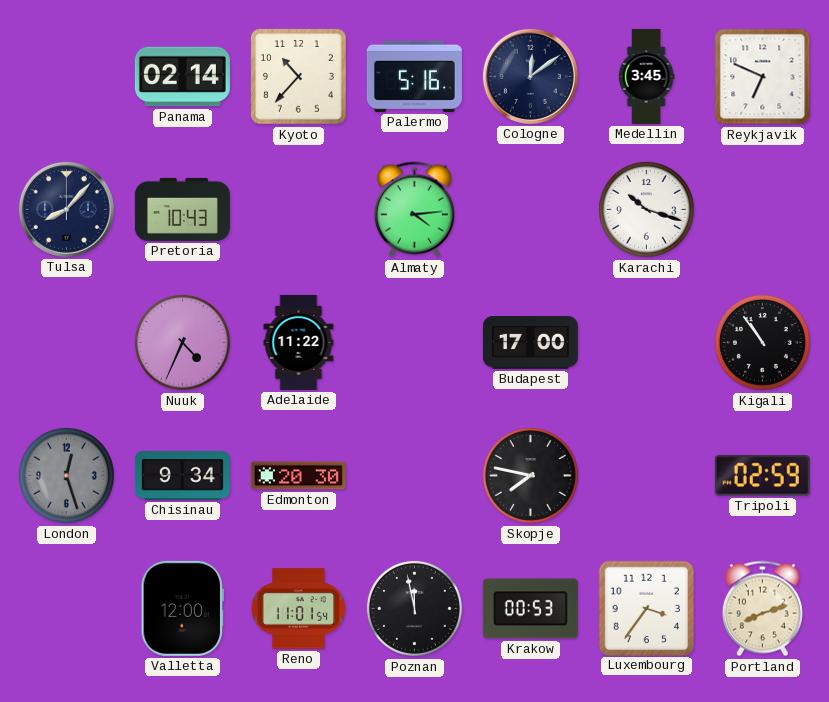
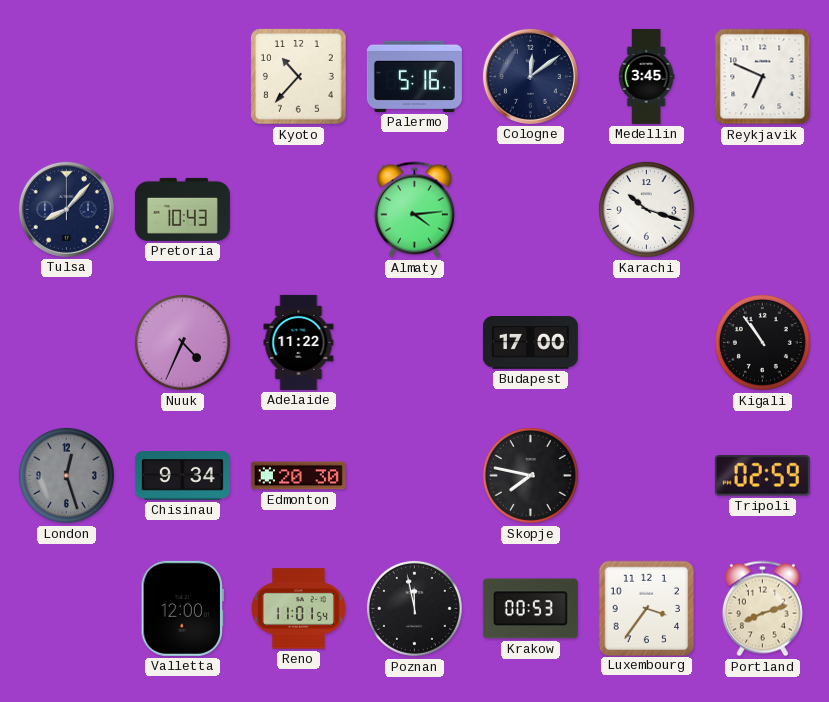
Panama: 02:14 -> none (182, 77)
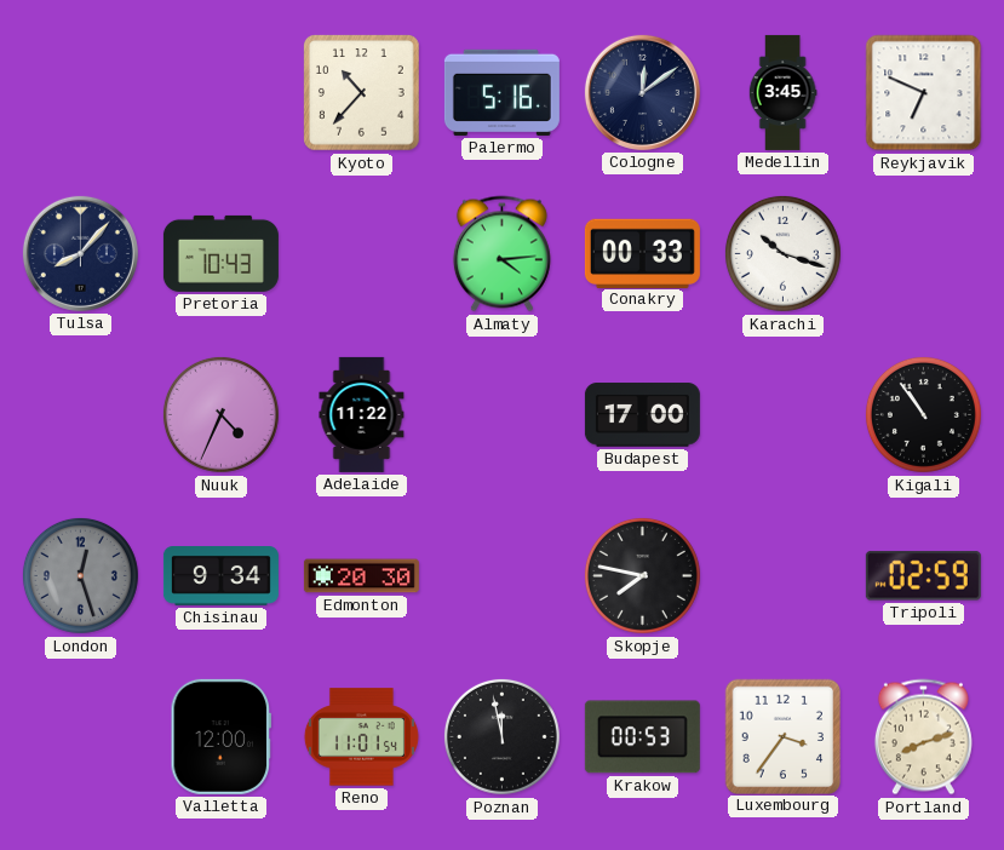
Conakry: none -> 00:33 (642, 253)
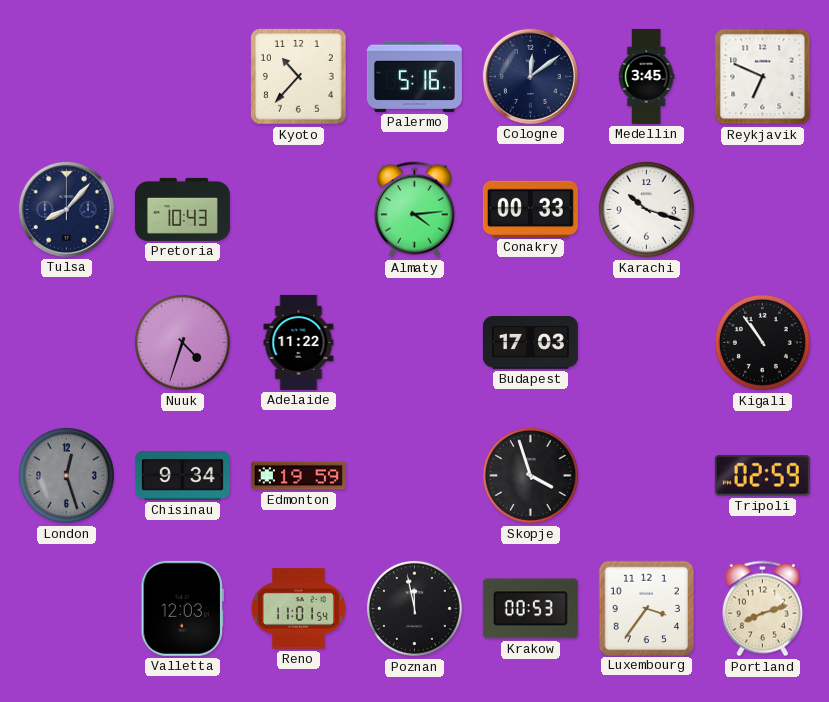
Nuuk: 4:34 -> 4:33 (182, 342)
Budapest: 17:00 -> 17:03 (530, 343)
Edmonton: 20:30 -> 19:59 (298, 476)
Skopje: 7:47 -> 3:57 (530, 475)
Valletta: 12:00 -> 12:03 (183, 608)
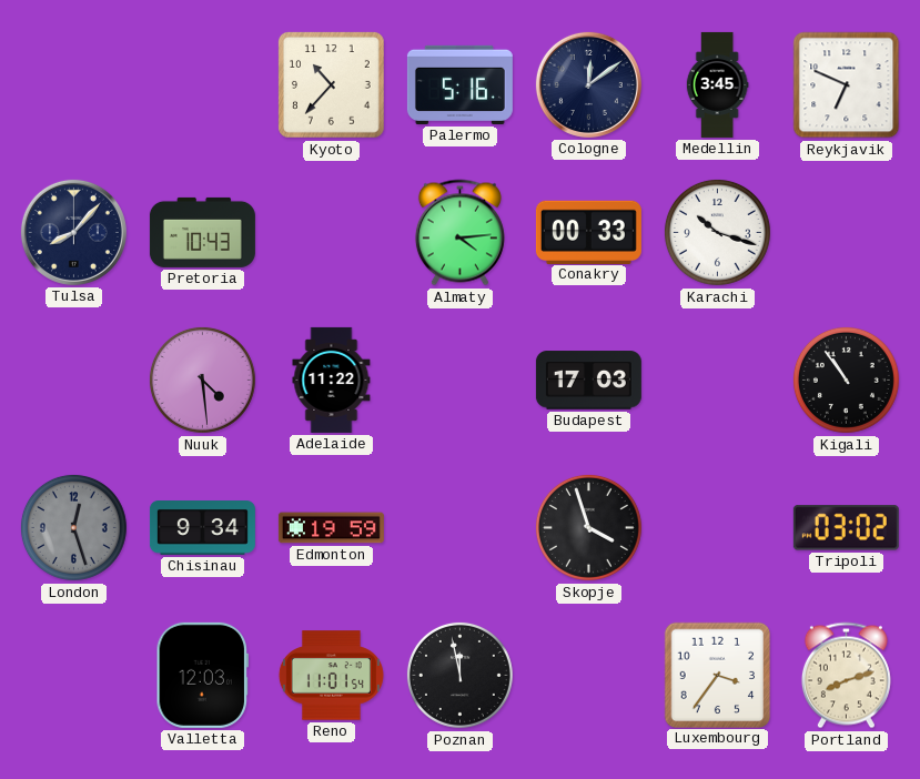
Nuuk: 4:33 -> 4:29 (202, 380)
Tripoli: 02:59 -> 03:02 (846, 528)
Krakow: 00:53 -> none (530, 609)
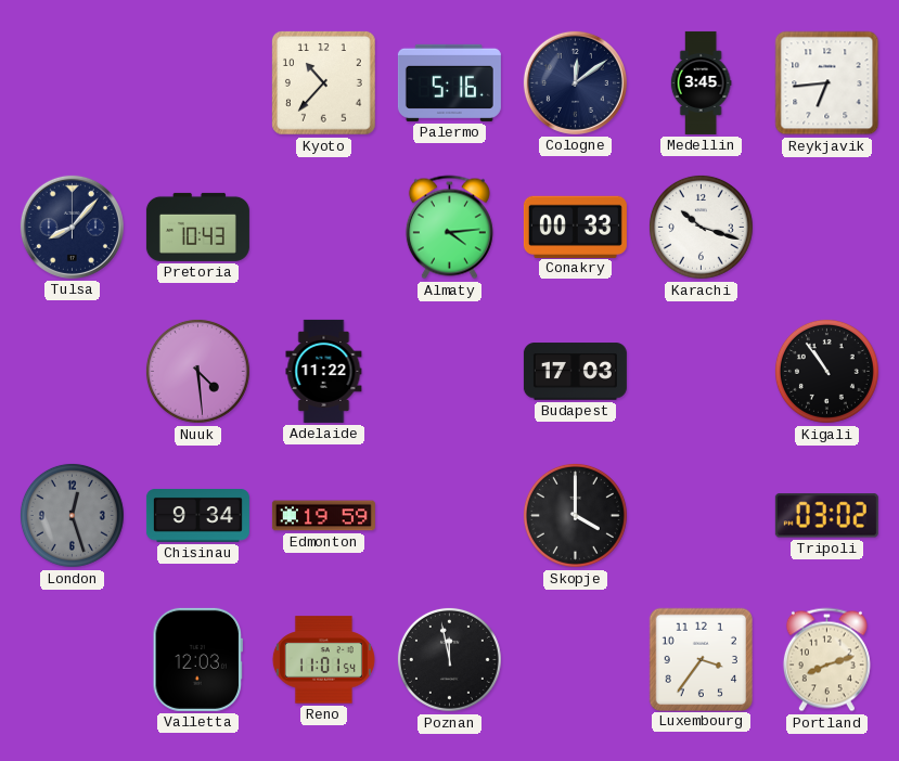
Reykjavik: 6:49 -> 6:44 (827, 83)
Skopje: 3:57 -> 4:00 (575, 515)
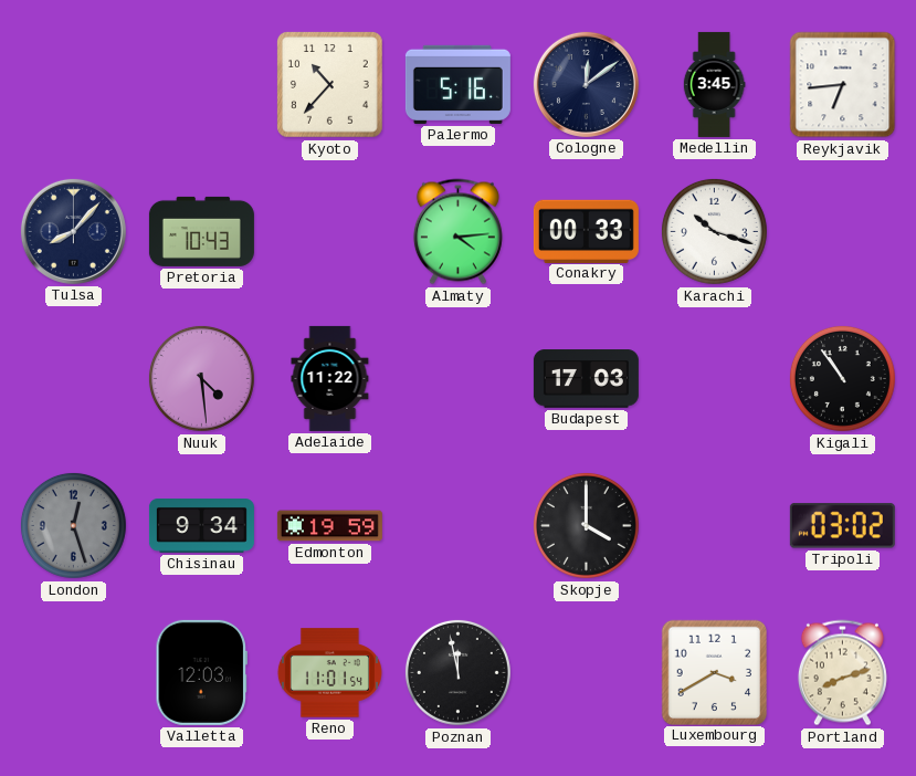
Luxembourg: 3:36 -> 3:40 (714, 672)
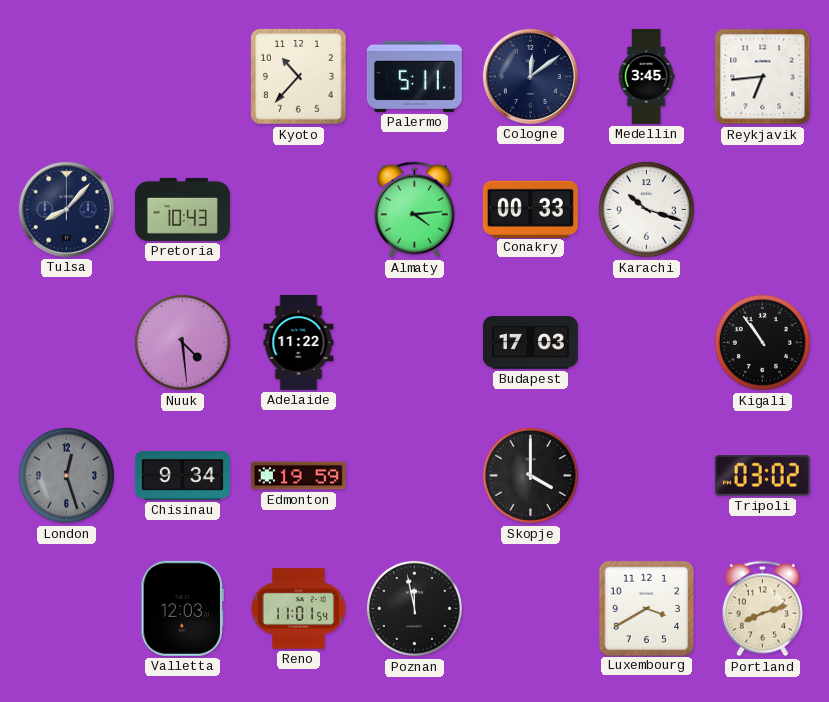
Palermo: 5:16 -> 5:11 (414, 76)
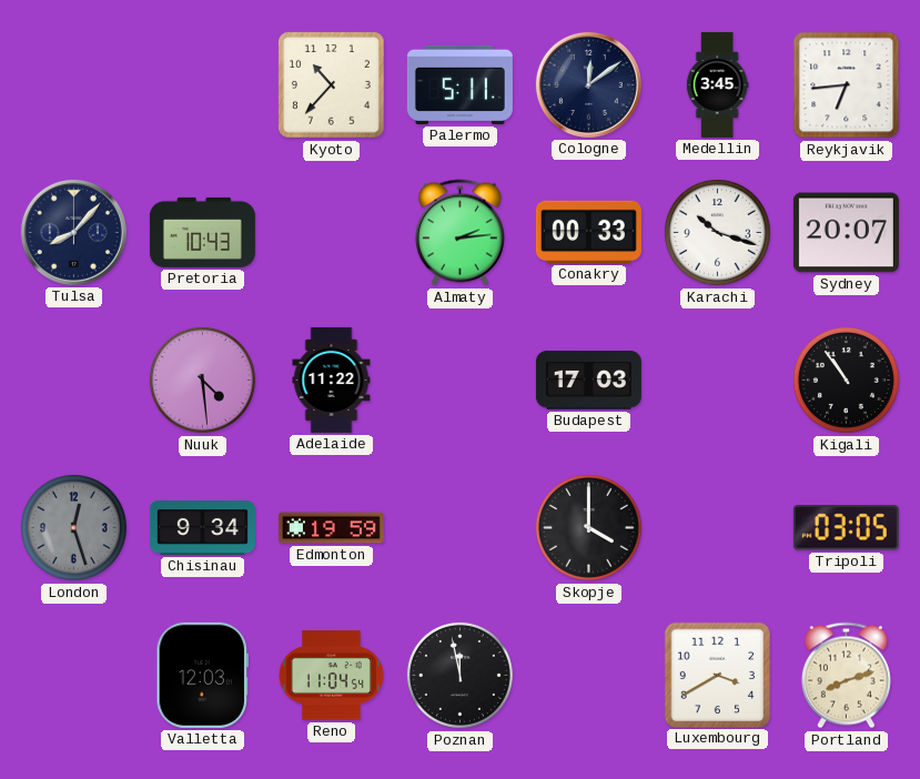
Almaty: 4:14 -> 2:14 (459, 233)
Sydney: none -> 20:07 (846, 233)
Tripoli: 03:02 -> 03:05 (846, 528)
Reno: 11:01 -> 11:04 (331, 676)
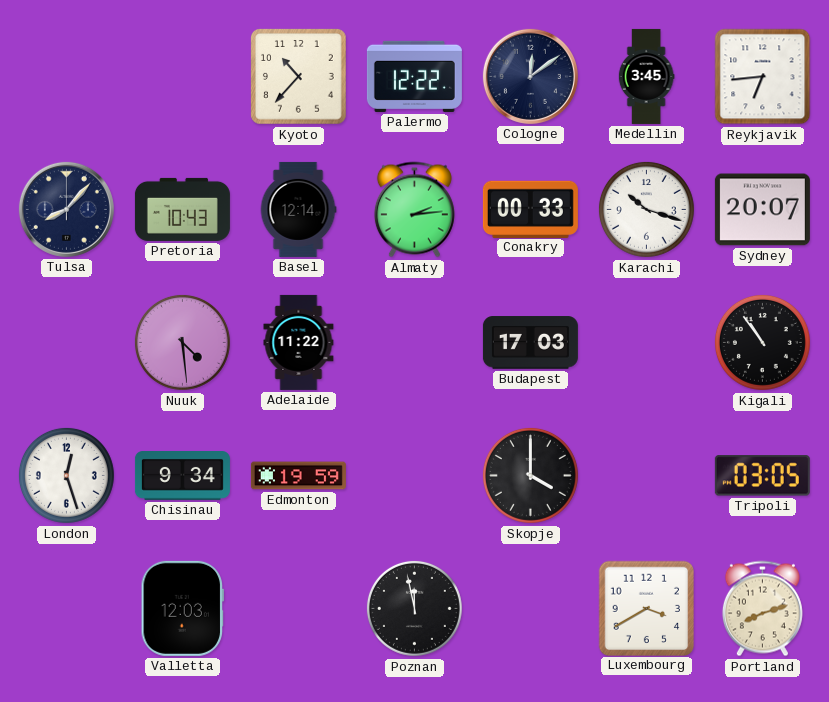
Palermo: 5:11 -> 12:22 (414, 76)
Basel: none -> 12:14 (298, 209)
London dial: grey -> white (66, 475)
Reno: 11:04 -> none (331, 676)
